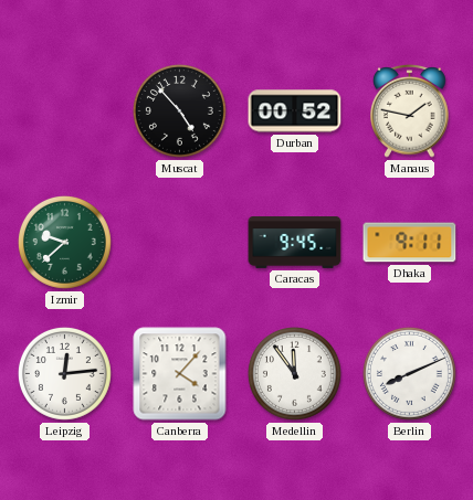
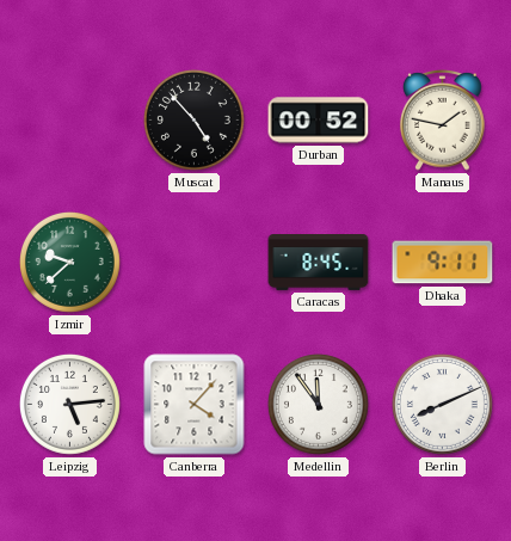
Caracas: 9:45 -> 8:45 (319, 263)
Leipzig: 12:14 -> 5:14 (69, 404)
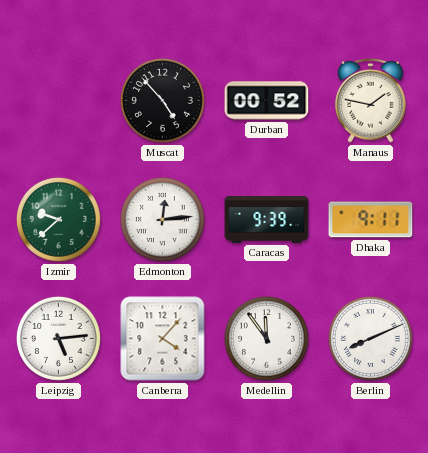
Edmonton: none -> 12:14 (162, 219)
Caracas: 8:45 -> 9:39 (267, 220)
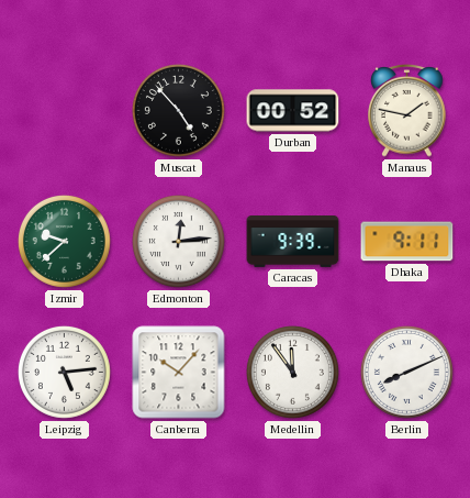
Canberra: 4:07 -> 10:07 (179, 373)
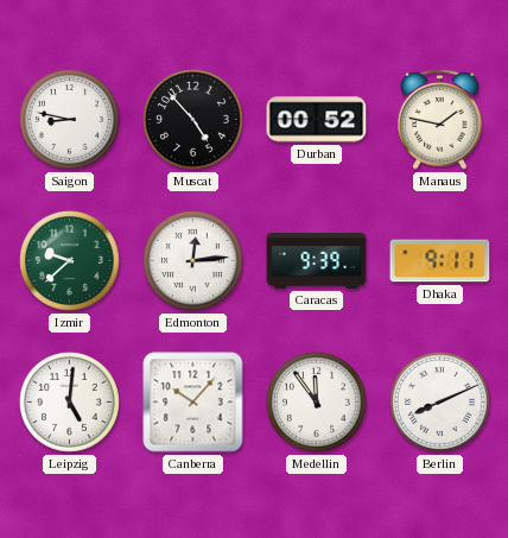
Saigon: none -> 8:47 (69, 119)
Leipzig: 5:14 -> 5:01 (69, 401)
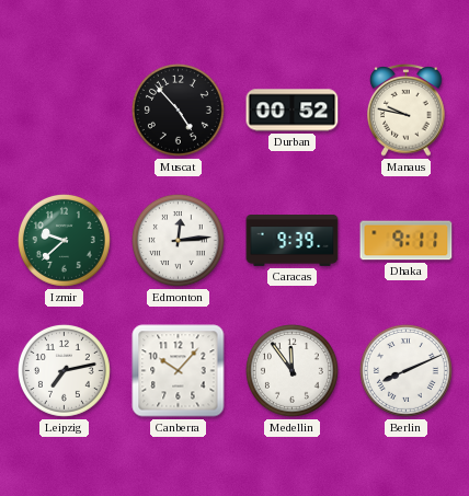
Saigon: 8:47 -> none (69, 119)
Manaus: 1:47 -> 9:47 (407, 109)
Leipzig: 5:01 -> 7:13 (64, 370)
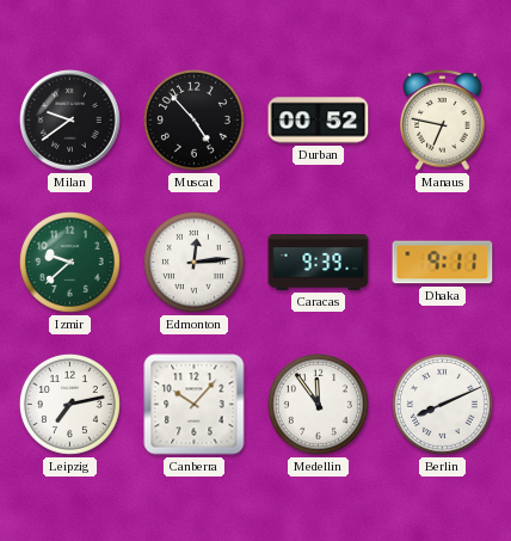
Milan: none -> 9:39 (70, 121)
Manaus: 9:47 -> 6:47 (443, 119)
